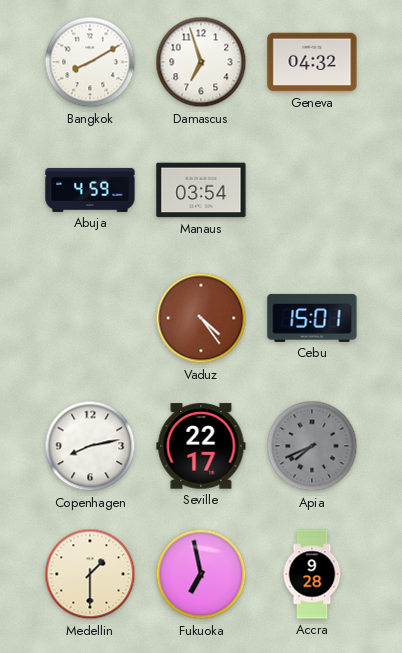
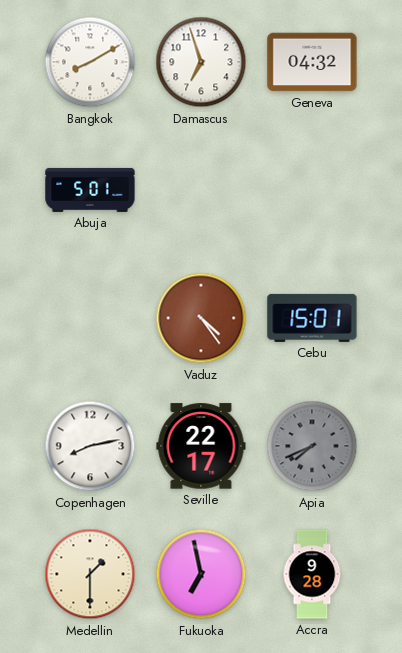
Abuja: 4:59 -> 5:01 (90, 190)
Manaus: 03:54 -> none (201, 190)
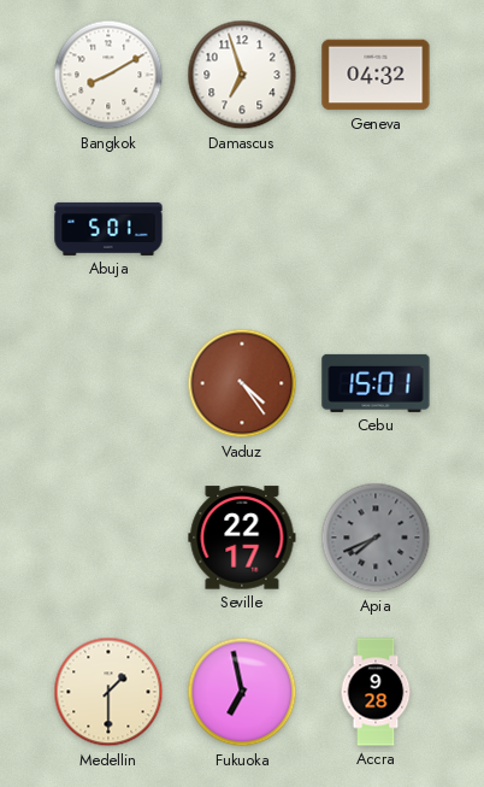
Copenhagen: 8:13 -> none (90, 446)
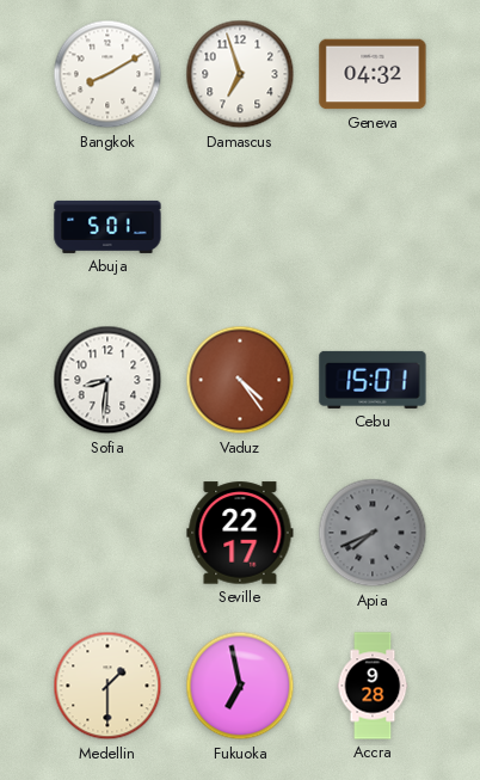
Sofia: none -> 8:31 (107, 380)
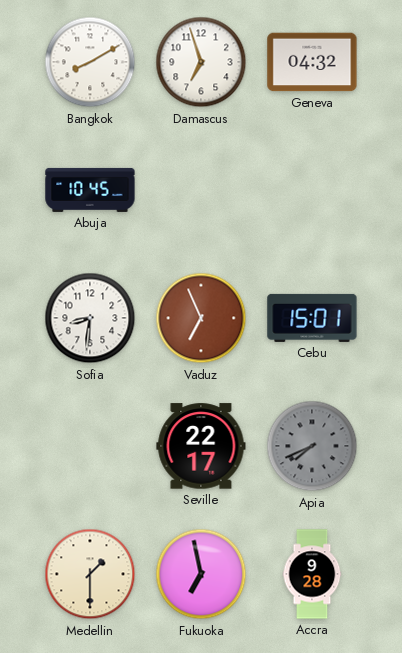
Abuja: 5:01 -> 10:45 (90, 190)
Vaduz: 4:24 -> 6:56 (201, 318)
